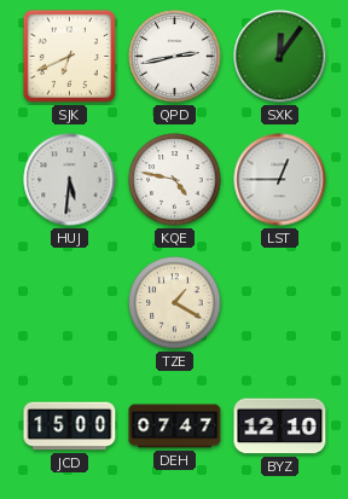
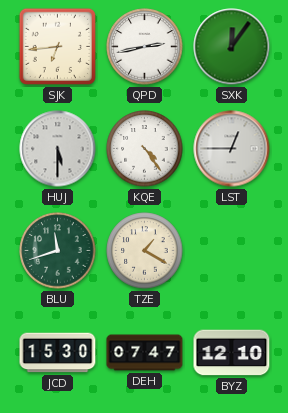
SJK: 6:41 -> 6:44 (57, 46)
HUJ: 5:31 -> 5:30 (58, 149)
KQE: 4:47 -> 4:24 (145, 149)
BLU: none -> 11:42 (58, 251)
JCD: 15:00 -> 15:30 (58, 353)
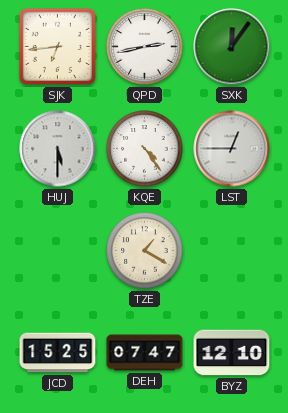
BLU: 11:42 -> none (58, 251)
JCD: 15:30 -> 15:25 (58, 353)
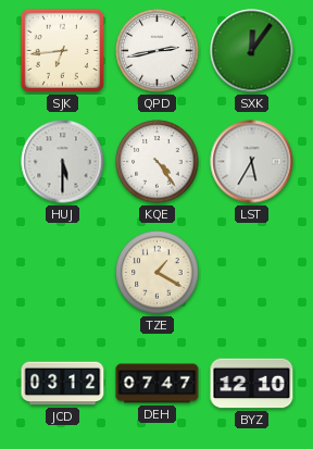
LST: 12:45 -> 5:35 (252, 162)
JCD: 15:25 -> 03:12 (63, 384)
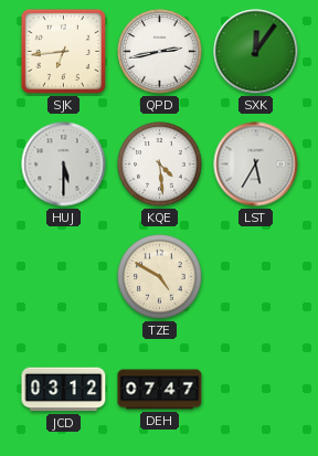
KQE: 4:24 -> 4:29 (160, 165)
TZE: 1:20 -> 4:50 (160, 277)
BYZ: 12:10 -> none (252, 384)
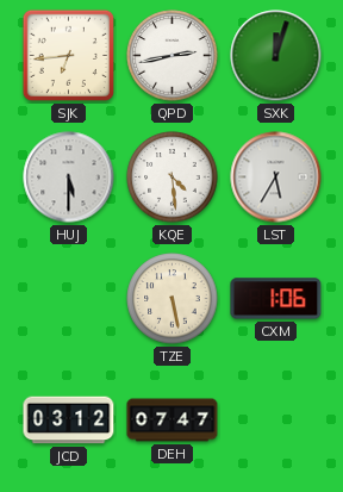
SXK: 12:06 -> 12:03 (276, 56)
TZE: 4:50 -> 5:28 (173, 299)
CXM: none -> 1:06 (276, 299)
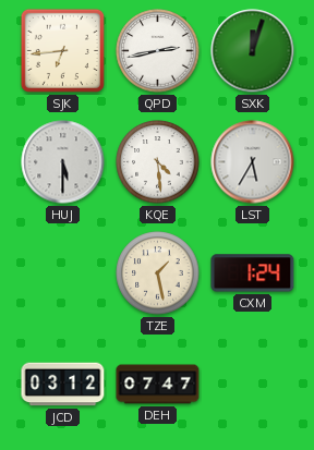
TZE: 5:28 -> 1:28 (158, 273)
CXM: 1:06 -> 1:24 (253, 273)
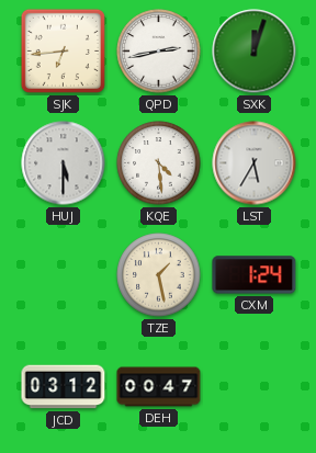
DEH: 07:47 -> 00:47 (159, 387)
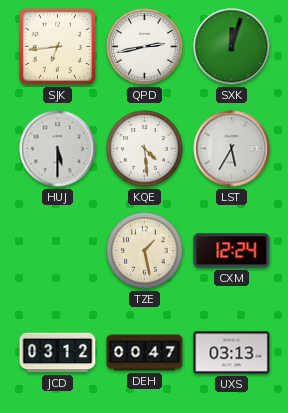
CXM: 1:24 -> 12:24 (232, 251)
UXS: none -> 03:13 (232, 353)
